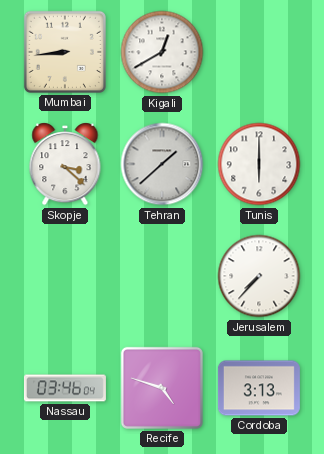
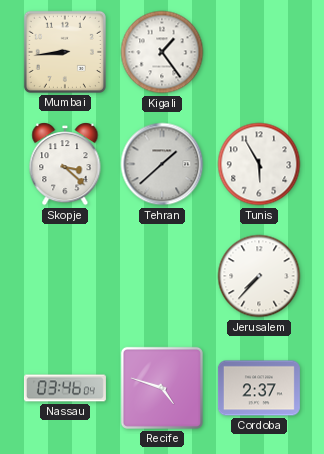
Kigali: 12:40 -> 1:24 (162, 52)
Tunis: 6:00 -> 5:55 (259, 164)
Cordoba: 3:13 -> 2:37 (259, 388)
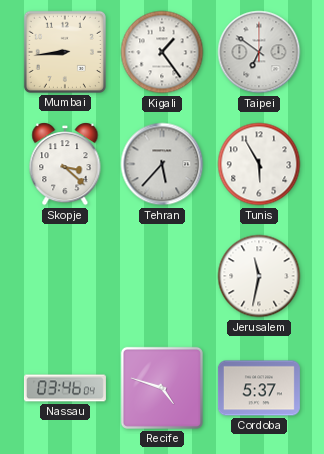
Taipei: none -> 6:51 (259, 52)
Tehran: 1:38 -> 5:37 (162, 164)
Jerusalem: 7:37 -> 11:32 (259, 276)
Cordoba: 2:37 -> 5:37 (259, 388)
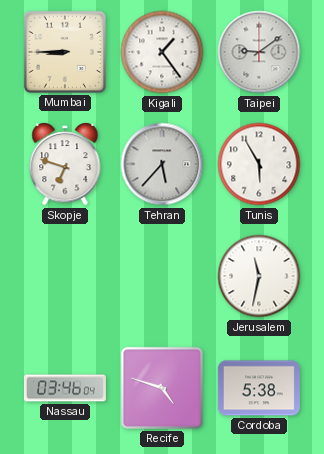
Mumbai: 8:44 -> 8:45 (65, 52)
Taipei: 6:51 -> 9:09 (259, 52)
Skopje: 3:22 -> 6:48 (65, 164)
Cordoba: 5:37 -> 5:38 (259, 388)
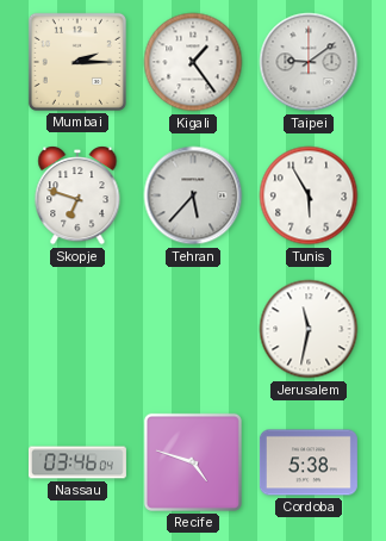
Mumbai: 8:45 -> 2:15 (77, 62)
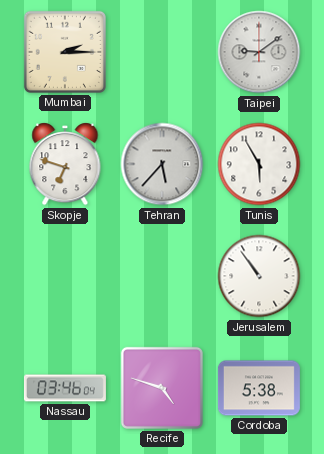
Kigali: 1:24 -> none (193, 62)
Jerusalem: 11:32 -> 10:54 (259, 276)
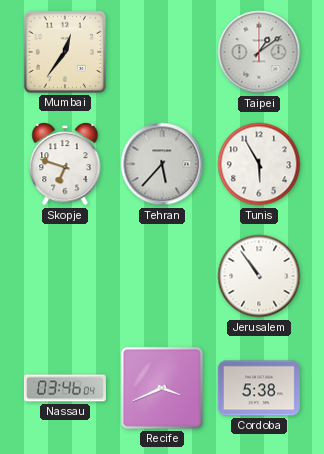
Mumbai: 2:15 -> 12:36 (65, 52)
Taipei: 9:09 -> 1:09 (259, 52)
Recife: 4:48 -> 3:41 (162, 388)
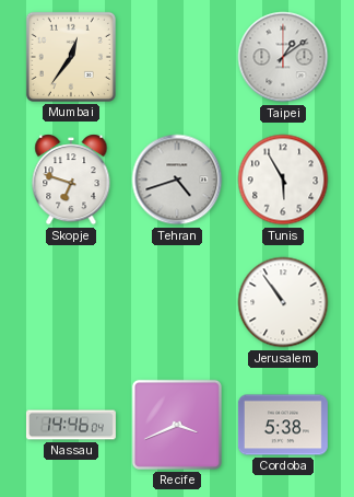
Tehran: 5:37 -> 4:42 (177, 180)
Nassau: 03:46 -> 14:46 (71, 425)
